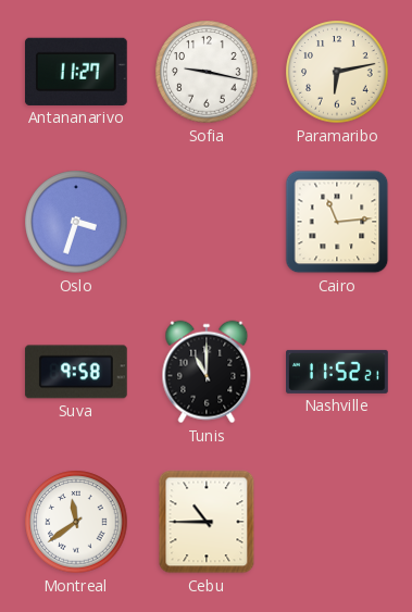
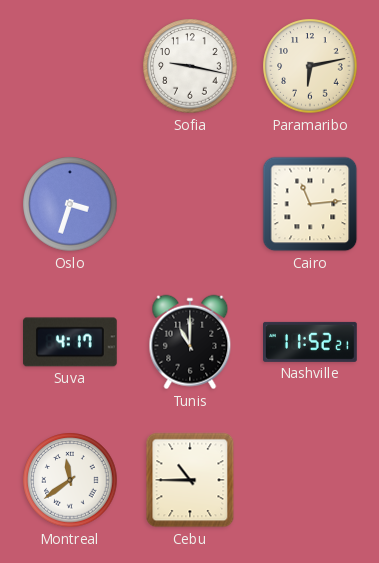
Antananarivo: 11:27 -> none (76, 72)
Suva: 9:58 -> 4:17 (70, 342)
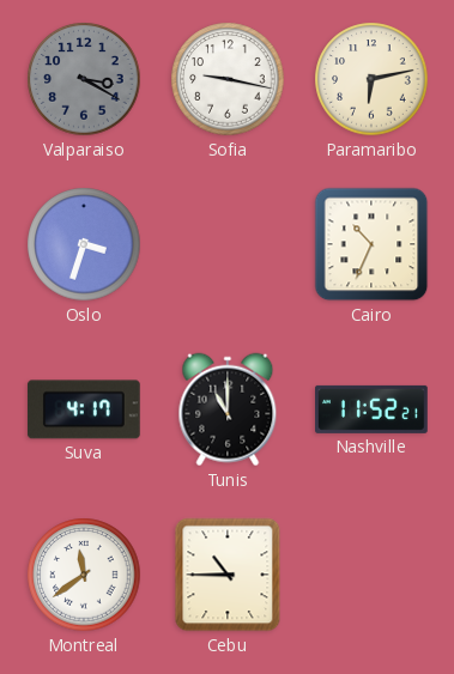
Valparaiso: none -> 3:20 (84, 79)
Cairo: 11:14 -> 10:34 (371, 244)
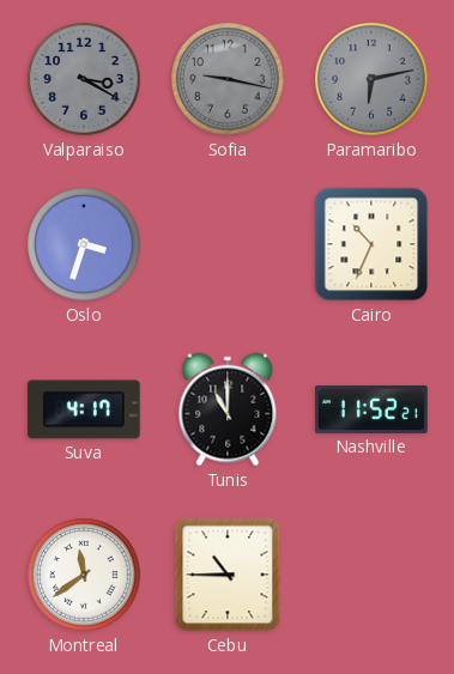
Sofia dial: white -> grey (228, 79)
Paramaribo dial: cream -> grey (371, 79)
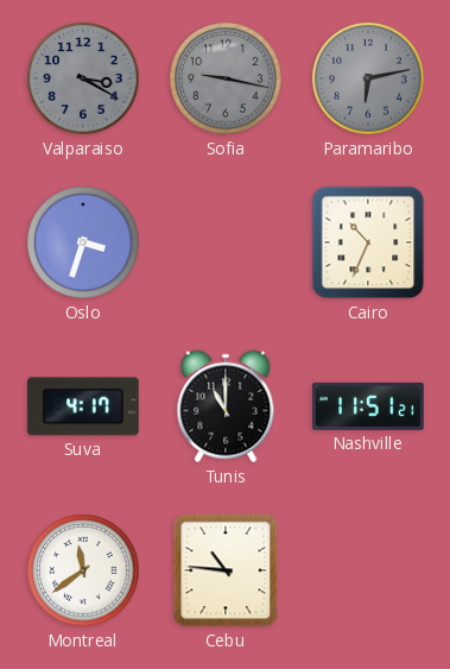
Nashville: 11:52 -> 11:51 (369, 406)
Cebu: 10:45 -> 10:46 (226, 570)
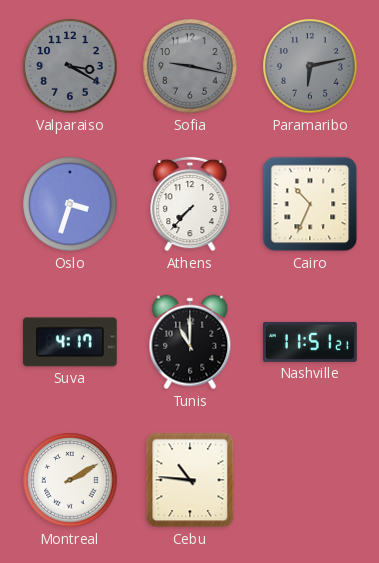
Athens: none -> 7:37 (190, 204)
Montreal: 11:39 -> 2:10 (70, 480)
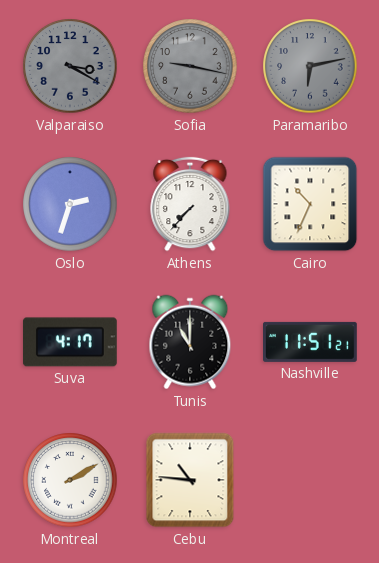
Oslo: 3:33 -> 2:33 (70, 204)
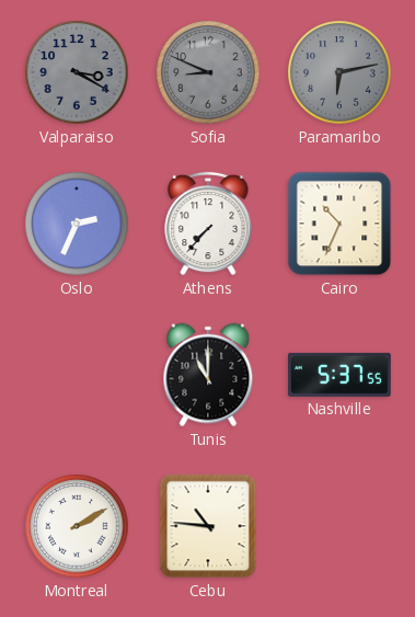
Sofia: 9:17 -> 8:49 (208, 72)
Oslo: 2:33 -> 2:34 (77, 224)
Suva: 4:17 -> none (70, 342)
Nashville: 11:51 -> 5:37 (341, 375)
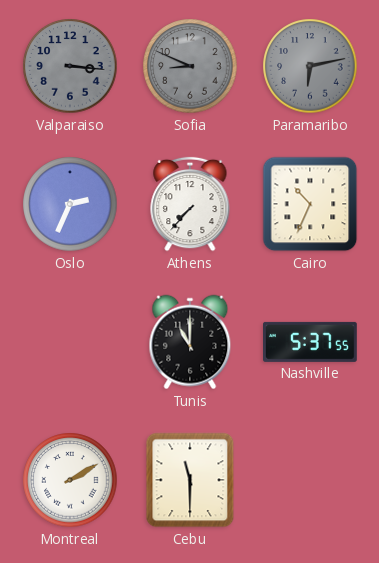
Valparaiso: 3:20 -> 3:16 (70, 66)
Cebu: 10:46 -> 11:30 (190, 480)
